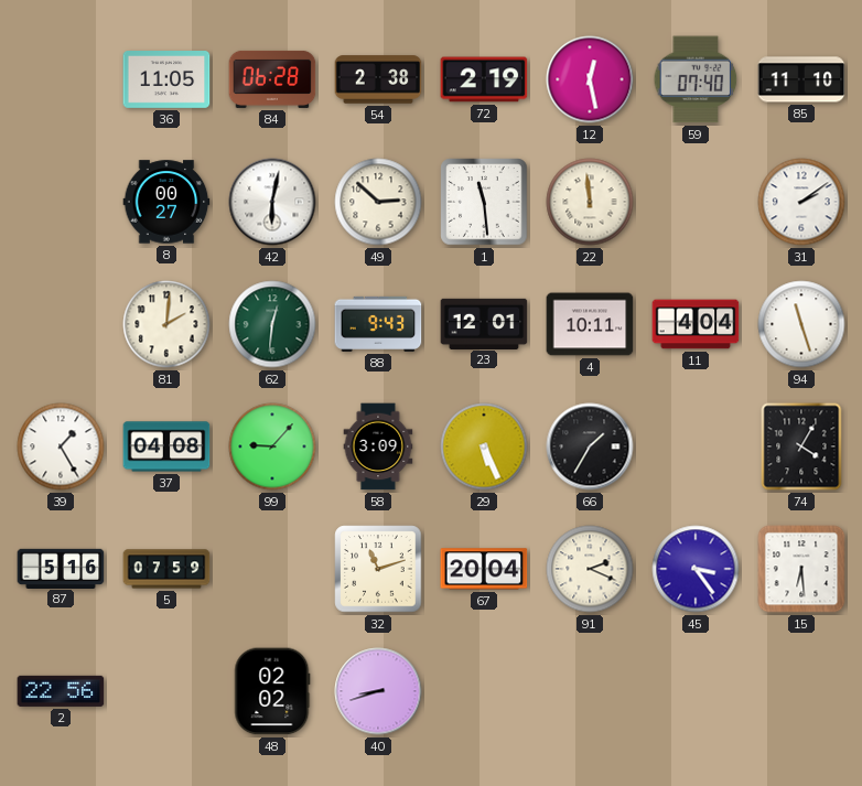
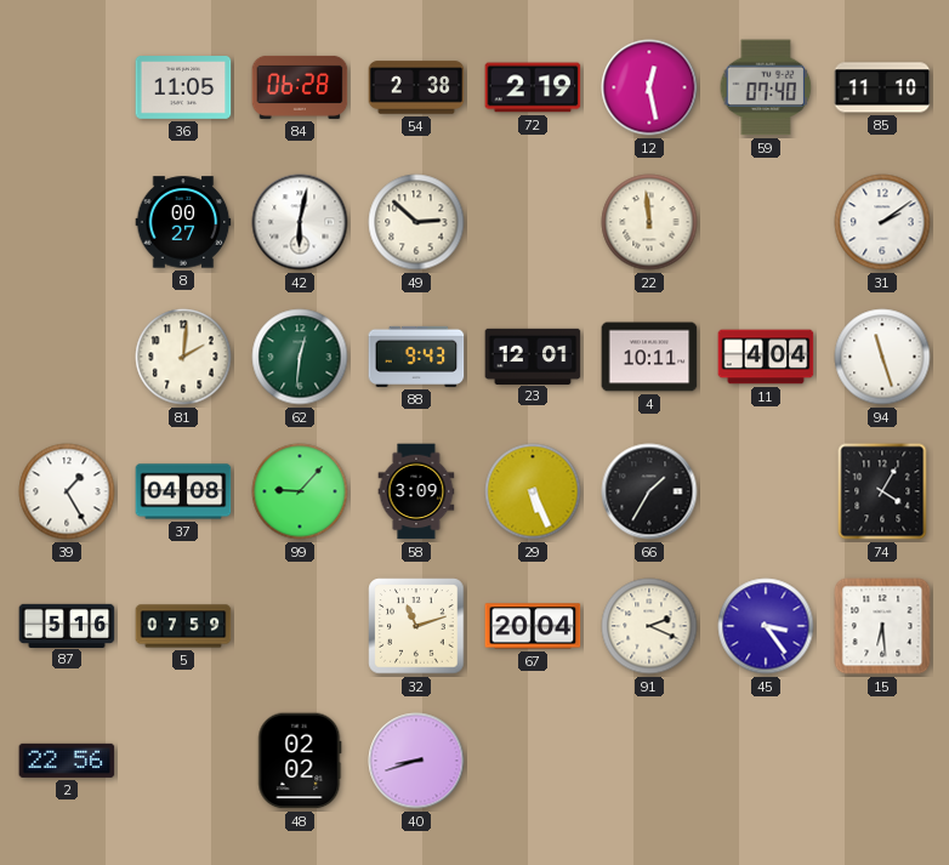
1: 11:29 -> none (484, 202)
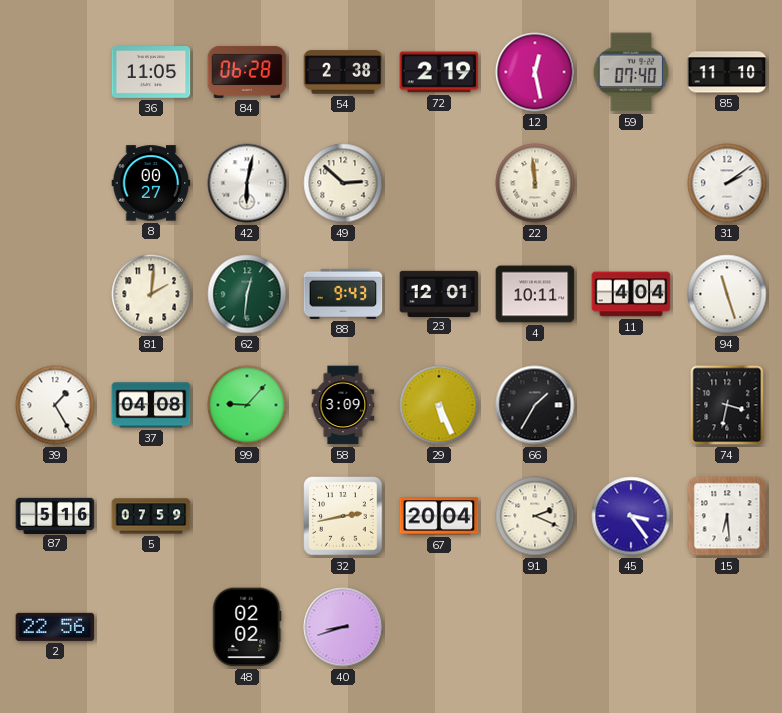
74: 4:05 -> 3:32 (727, 405)
32: 11:12 -> 2:43 (343, 516)
